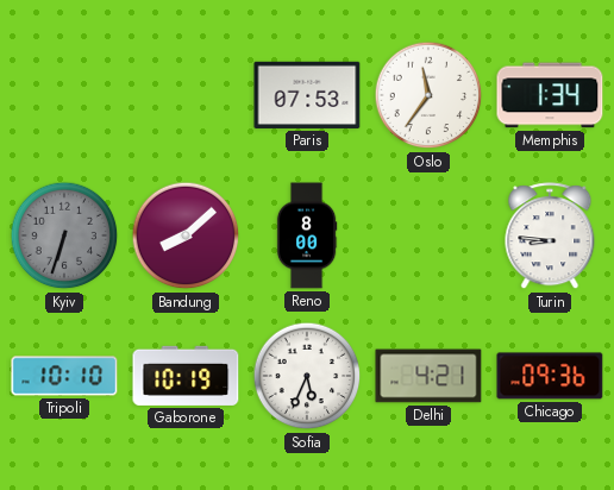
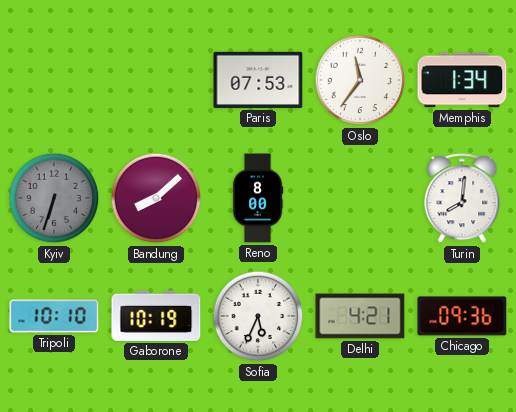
Turin: 8:46 -> 8:01 (462, 199)
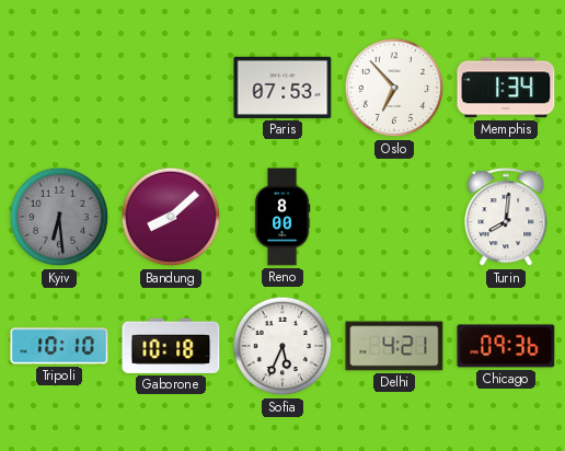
Oslo: 11:36 -> 6:53 (394, 88)
Kyiv: 6:33 -> 6:29 (59, 217)
Gaborone: 10:19 -> 10:18 (171, 346)
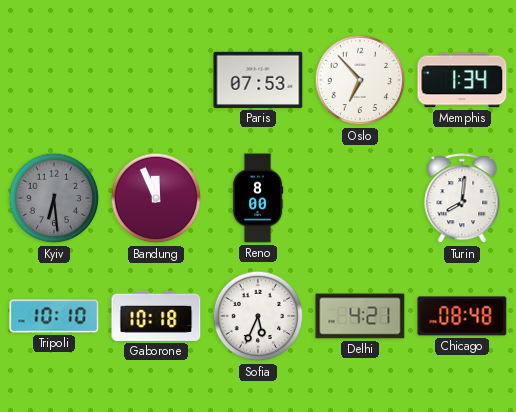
Bandung: 8:08 -> 11:56 (156, 198)
Chicago: 09:36 -> 08:48 (462, 316)
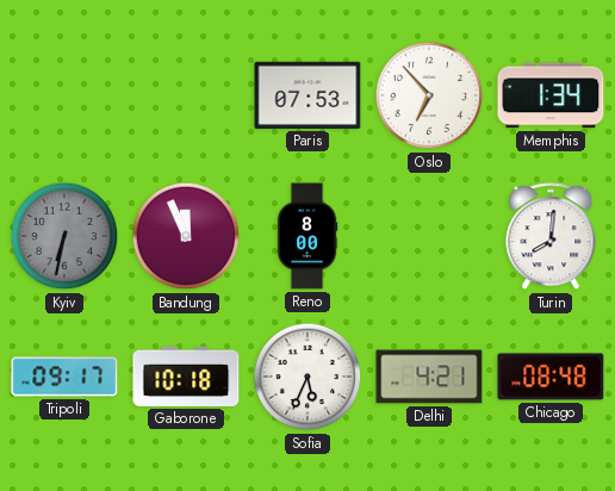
Kyiv: 6:29 -> 6:32 (64, 236)
Tripoli: 10:10 -> 09:17 (64, 377)
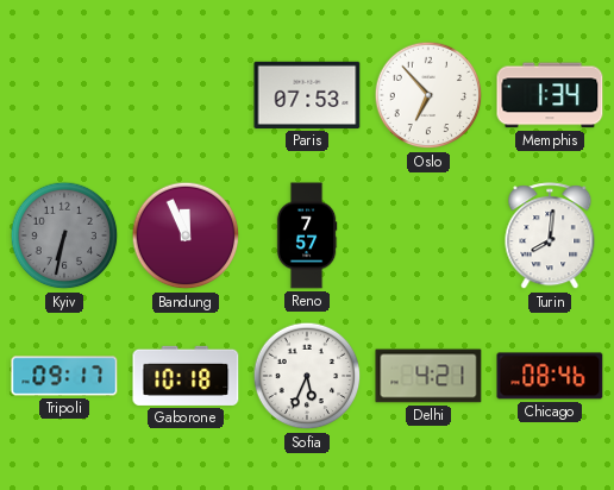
Reno: 8:00 -> 7:57 (307, 235)
Chicago: 08:48 -> 08:46 (550, 376)
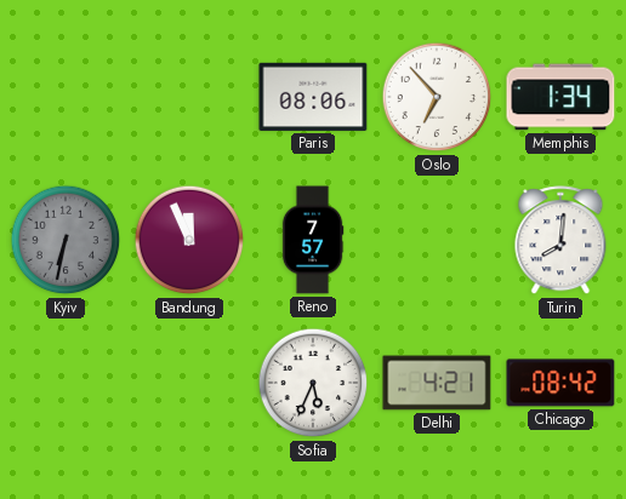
Paris: 07:53 -> 08:06 (313, 97)
Tripoli: 09:17 -> none (64, 376)
Gaborone: 10:18 -> none (186, 376)
Chicago: 08:46 -> 08:42 (560, 383)
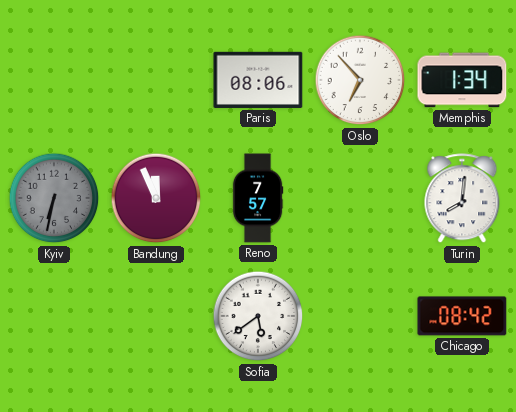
Sofia: 5:34 -> 5:39 (258, 316)
Delhi: 4:21 -> none (437, 383)
